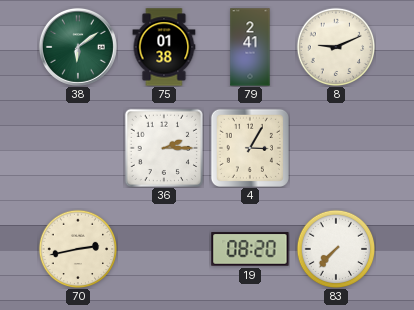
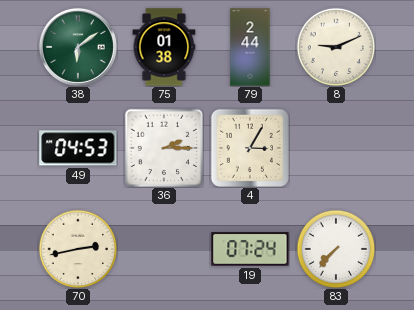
79: 2:41 -> 2:44 (250, 47)
49: none -> 04:53 (78, 148)
19: 08:20 -> 07:24 (250, 249)
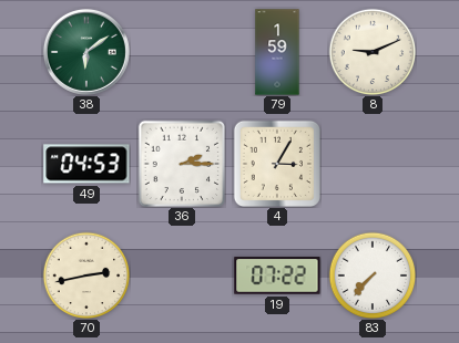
75: 01:38 -> none (164, 47)
79: 2:44 -> 1:59 (277, 52)
19: 07:24 -> 07:22 (277, 276)
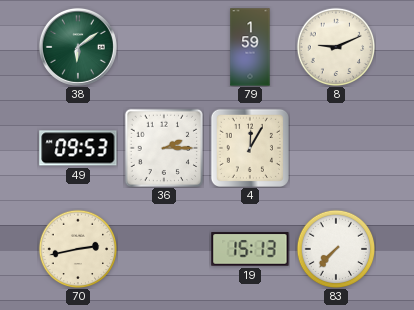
49: 04:53 -> 09:53 (78, 148)
4: 3:05 -> 12:05 (250, 148)
19: 07:22 -> 15:13 (250, 249)
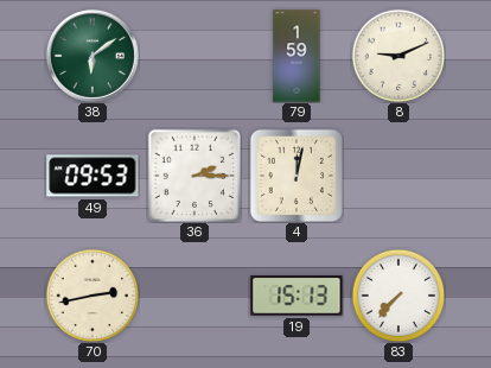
4: 12:05 -> 12:02 (296, 176)
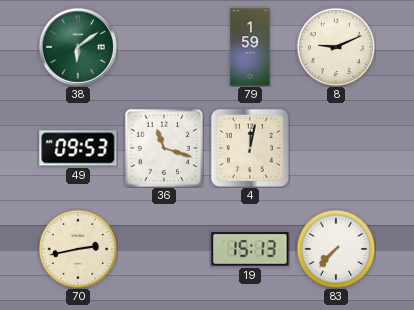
36: 2:15 -> 11:18 (163, 147)
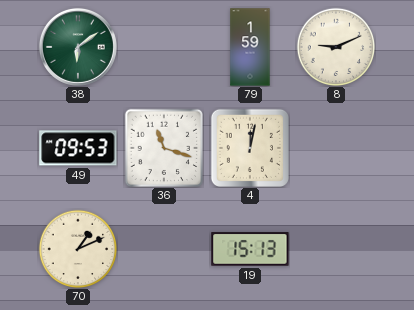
70: 2:43 -> 1:11 (78, 249)
83: 7:37 -> none (336, 249)
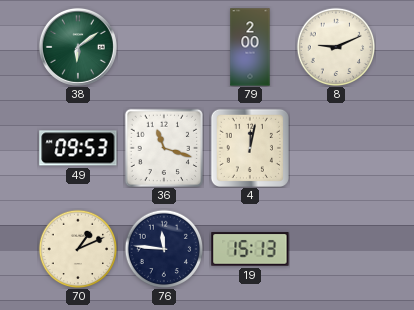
79: 1:59 -> 2:00 (250, 47)
76: none -> 11:46 (164, 249)
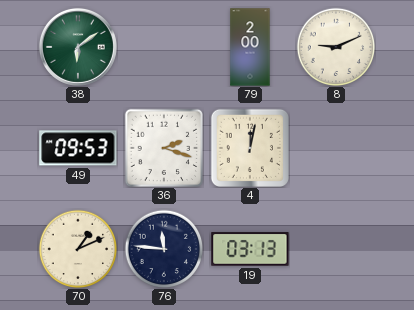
36: 11:18 -> 2:18 (163, 147)
19: 15:13 -> 03:13 (250, 249)
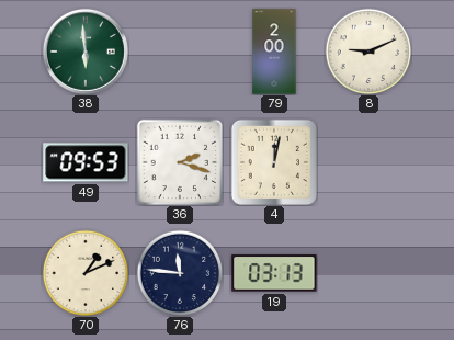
38: 6:09 -> 5:59 (86, 52)
